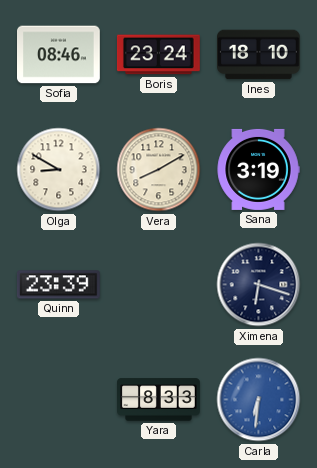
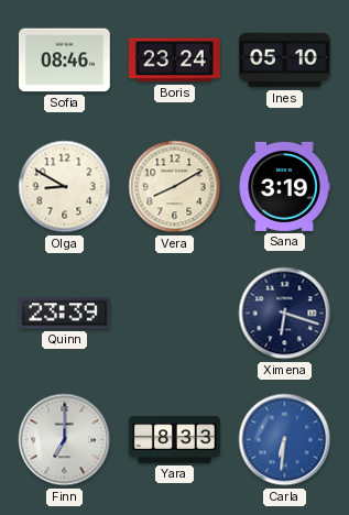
Ines: 18:10 -> 05:10 (285, 61)
Finn: none -> 7:00 (65, 440)
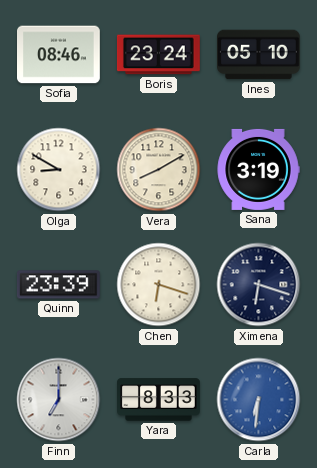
Chen: none -> 6:18 (159, 285)
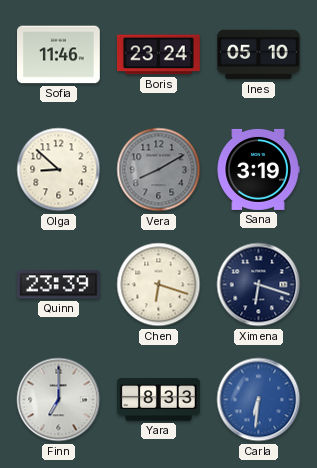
Sofia: 08:46 -> 11:46 (59, 55)
Olga: 8:50 -> 8:52 (59, 170)
Vera dial: cream -> grey (159, 170)
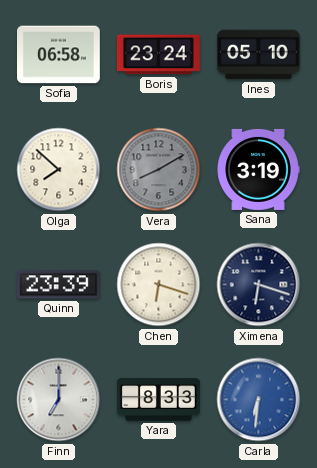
Sofia: 11:46 -> 06:58 (59, 55)
Olga: 8:52 -> 7:52 (59, 170)
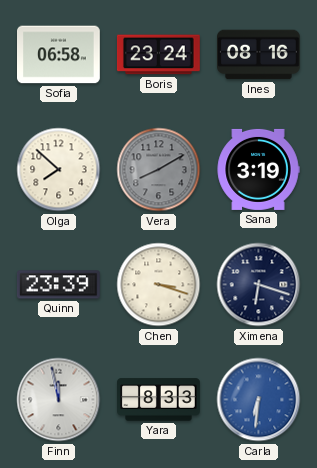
Ines: 05:10 -> 08:16 (259, 55)
Chen: 6:18 -> 3:18 (159, 285)
Finn: 7:00 -> 11:58 (59, 400)
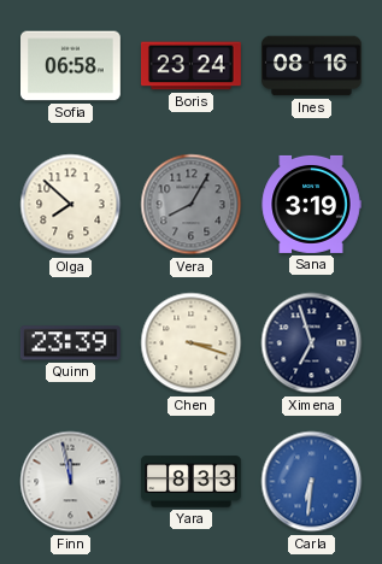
Vera: 8:10 -> 8:05 (192, 205)
Ximena: 6:18 -> 6:57 (312, 343)
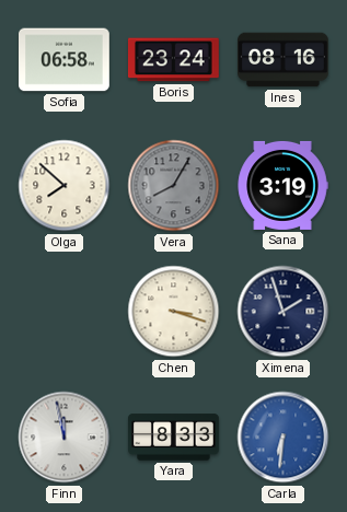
Quinn: 23:39 -> none (70, 343)
Ximena: 6:57 -> 1:57 (284, 312)
